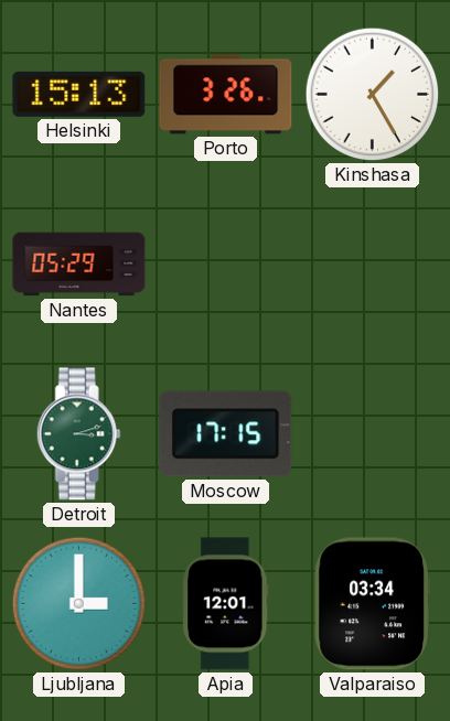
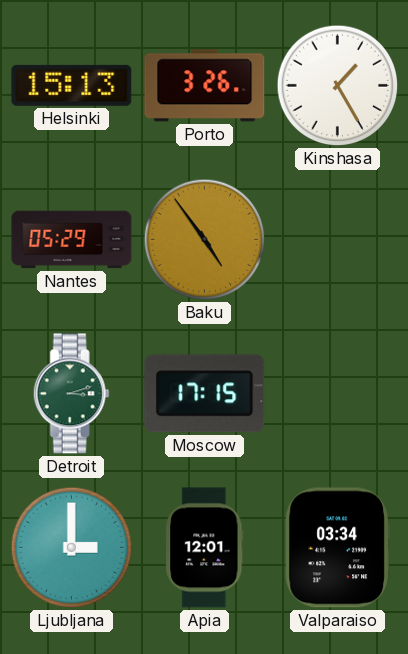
Baku: none -> 4:54 (205, 240)
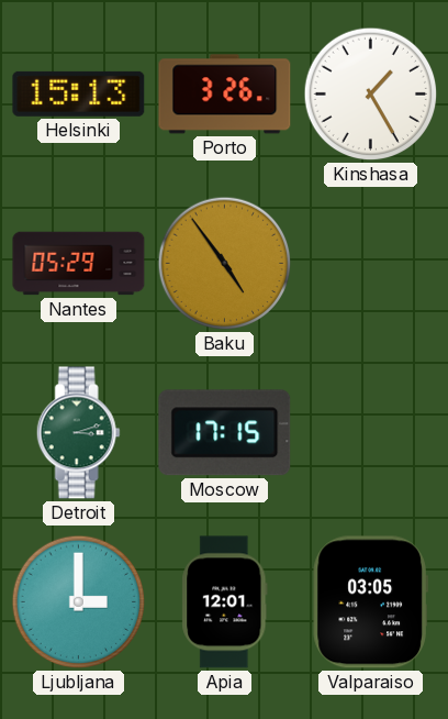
Valparaiso: 03:34 -> 03:05 (370, 602)
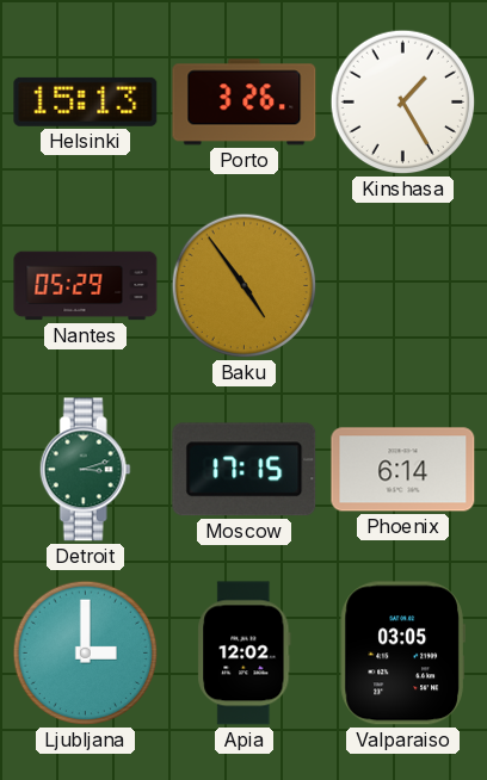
Phoenix: none -> 6:14 (403, 470)
Apia: 12:01 -> 12:02 (245, 654)
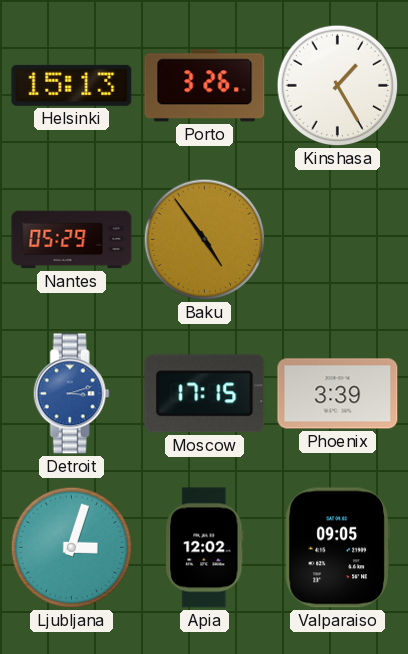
Detroit dial: green -> blue (71, 394)
Phoenix: 6:14 -> 3:39 (338, 394)
Ljubljana: 3:00 -> 3:03 (72, 548)
Valparaiso: 03:05 -> 09:05 (337, 548)
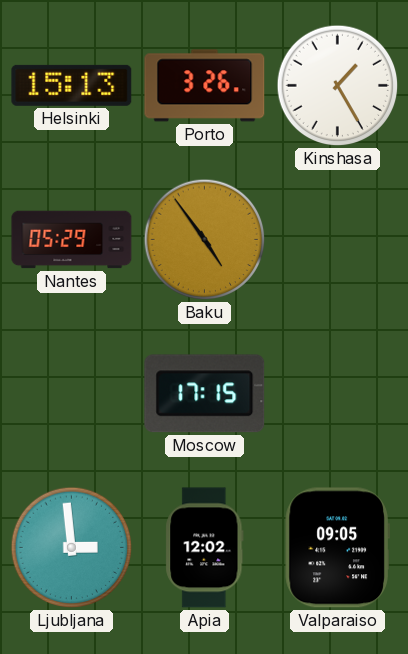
Detroit: 3:12 -> none (71, 394)
Phoenix: 3:39 -> none (338, 394)
Ljubljana: 3:03 -> 2:59 (72, 548)
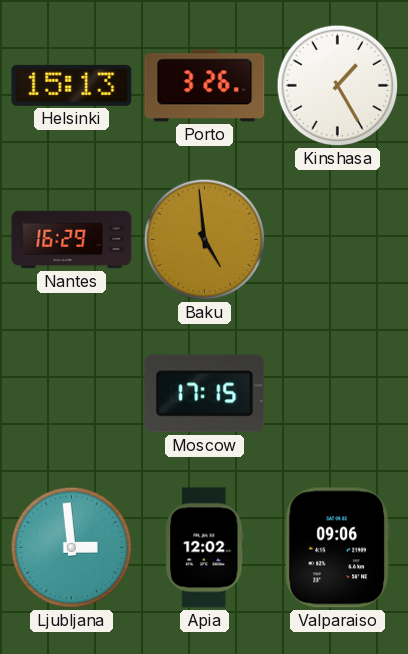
Nantes: 05:29 -> 16:29 (72, 240)
Baku: 4:54 -> 4:59 (205, 240)
Valparaiso: 09:05 -> 09:06 (337, 548)
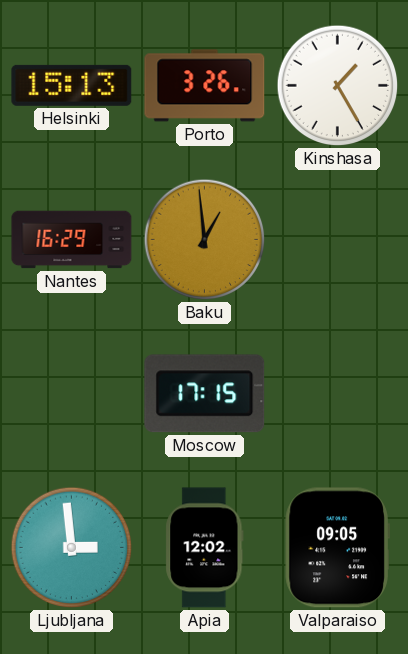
Baku: 4:59 -> 12:59 (205, 240)
Valparaiso: 09:06 -> 09:05 (337, 548)
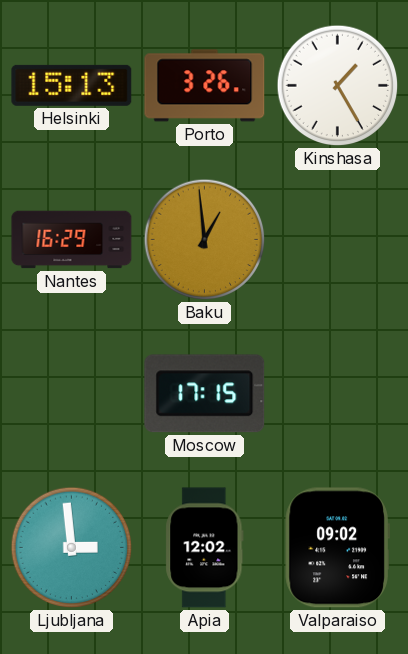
Valparaiso: 09:05 -> 09:02 (337, 548)
